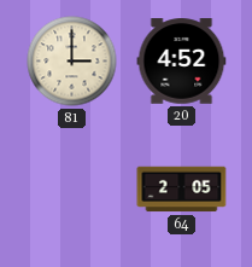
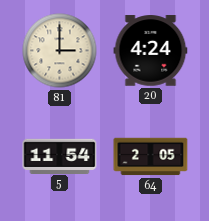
20: 4:52 -> 4:24 (151, 51)
5: none -> 11:54 (60, 156)
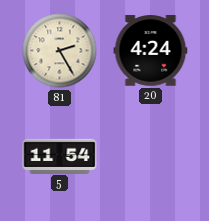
81: 3:00 -> 2:25 (60, 51)
64: 2:05 -> none (151, 157)
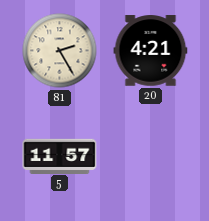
20: 4:24 -> 4:21 (151, 51)
5: 11:54 -> 11:57 (60, 156)
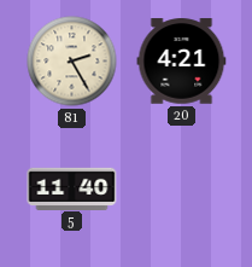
5: 11:57 -> 11:40 (72, 188)
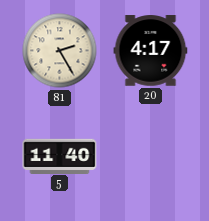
20: 4:21 -> 4:17 (151, 51)
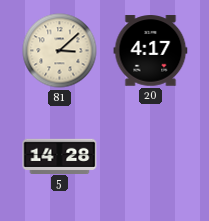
81: 2:25 -> 3:08 (60, 51)
5: 11:40 -> 14:28 (60, 156)
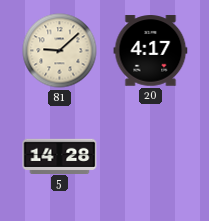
81: 3:08 -> 9:08 (60, 51)
